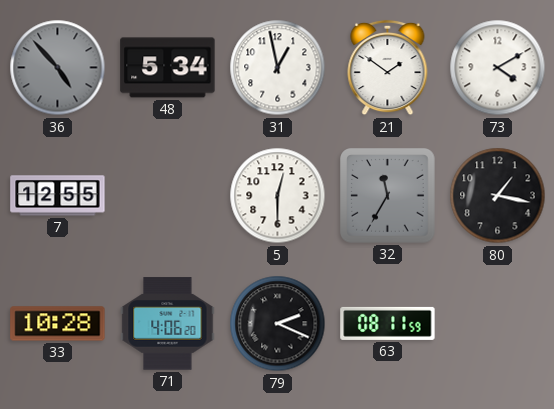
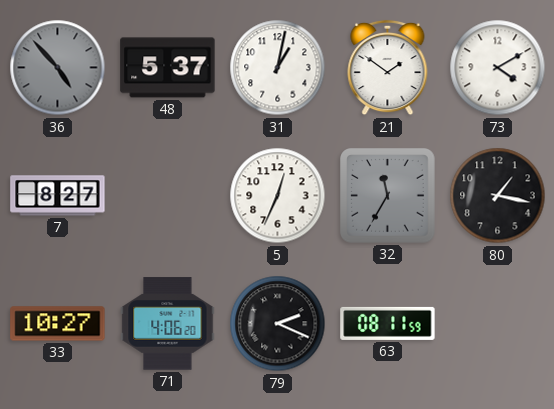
48: 5:34 -> 5:37 (168, 68)
31: 12:58 -> 1:02 (278, 68)
7: 12:55 -> 8:27 (58, 196)
5: 12:30 -> 12:34 (278, 196)
33: 10:28 -> 10:27 (58, 324)
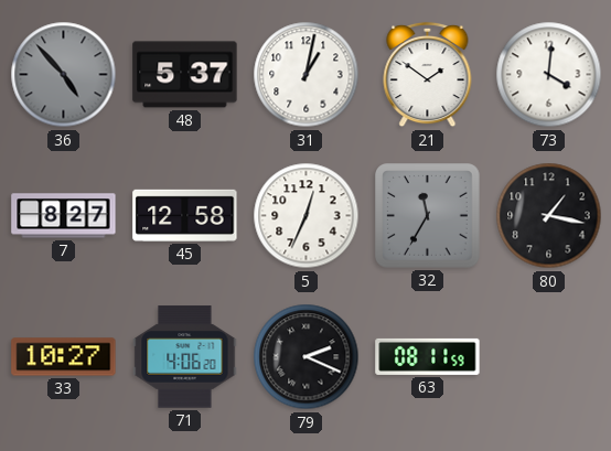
73: 4:10 -> 4:01 (549, 75)
45: none -> 12:58 (185, 215)
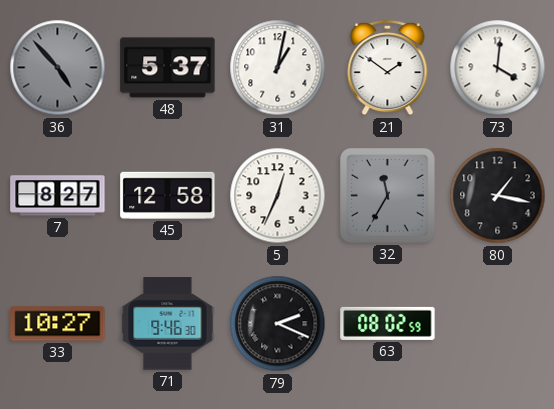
71: 4:06 -> 9:46 (168, 324)
63: 08:11 -> 08:02 (388, 323)
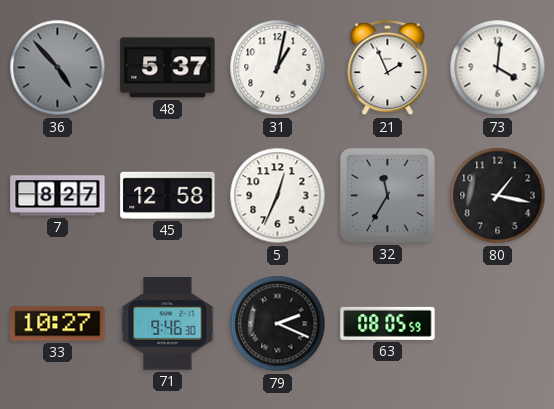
21: 1:51 -> 1:56 (388, 68)
63: 08:02 -> 08:05 (388, 323)
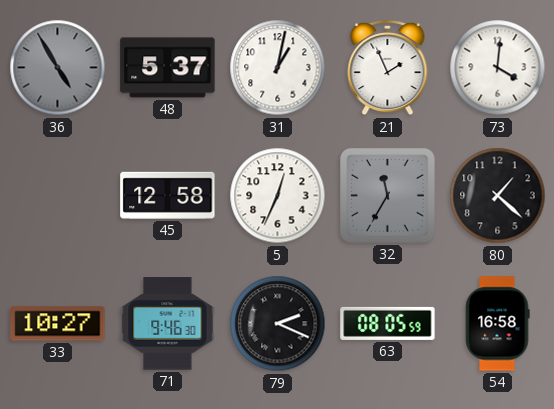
36: 4:53 -> 4:55 (58, 68)
7: 8:27 -> none (58, 196)
80: 1:17 -> 1:22 (498, 196)
54: none -> 16:58 (497, 324)
